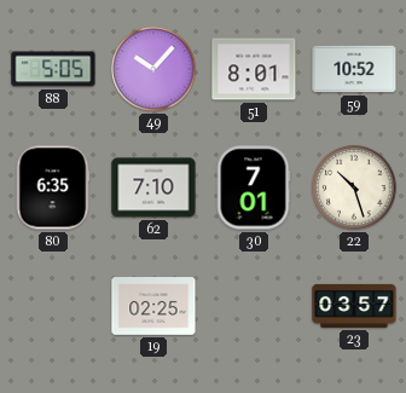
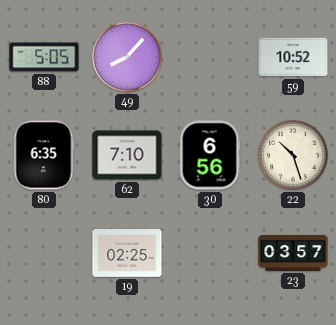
49: 10:07 -> 8:07 (127, 57)
51: 8:01 -> none (254, 69)
30: 7:01 -> 6:56 (210, 155)
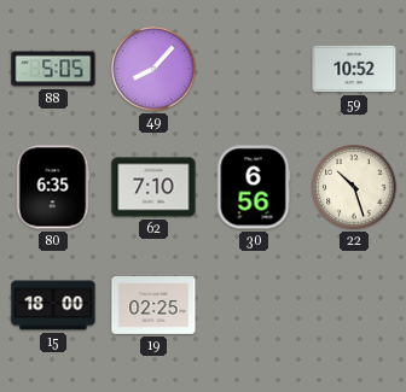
15: none -> 18:00 (53, 305)
23: 03:57 -> none (293, 253)
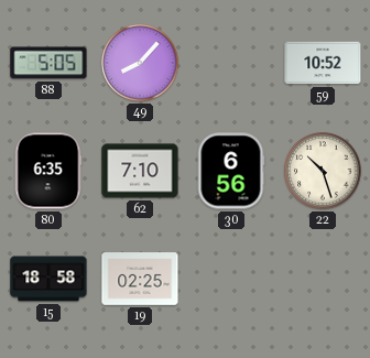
15: 18:00 -> 18:58 (48, 279)
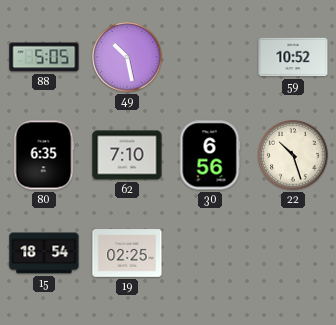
49: 8:07 -> 10:28 (127, 57)
15: 18:58 -> 18:54 (44, 253)
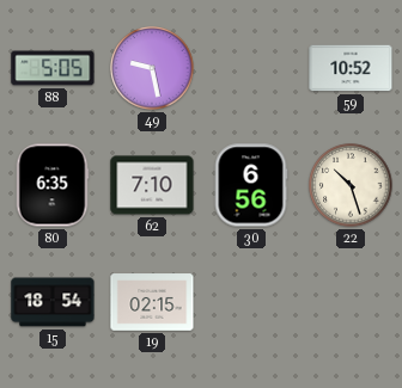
49: 10:28 -> 9:28 (152, 68)
19: 02:25 -> 02:15 (152, 302)
